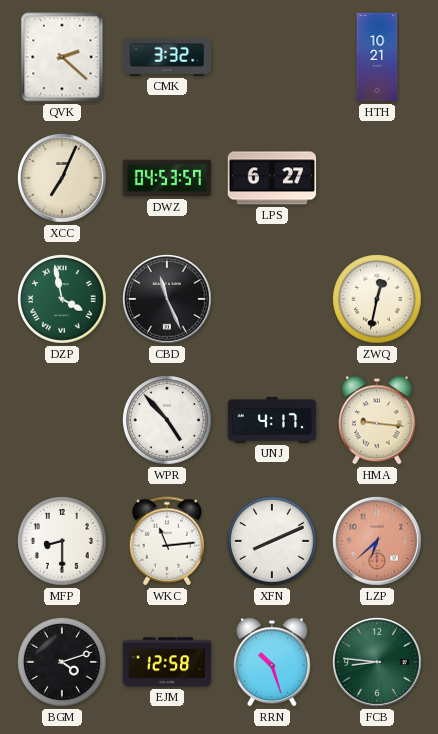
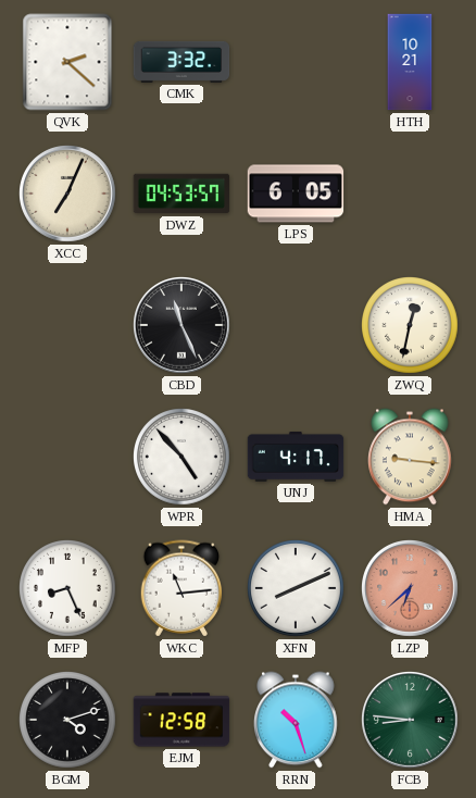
LPS: 6:27 -> 6:05 (296, 194)
DZP: 3:58 -> none (63, 300)
MFP: 8:30 -> 8:26 (68, 589)
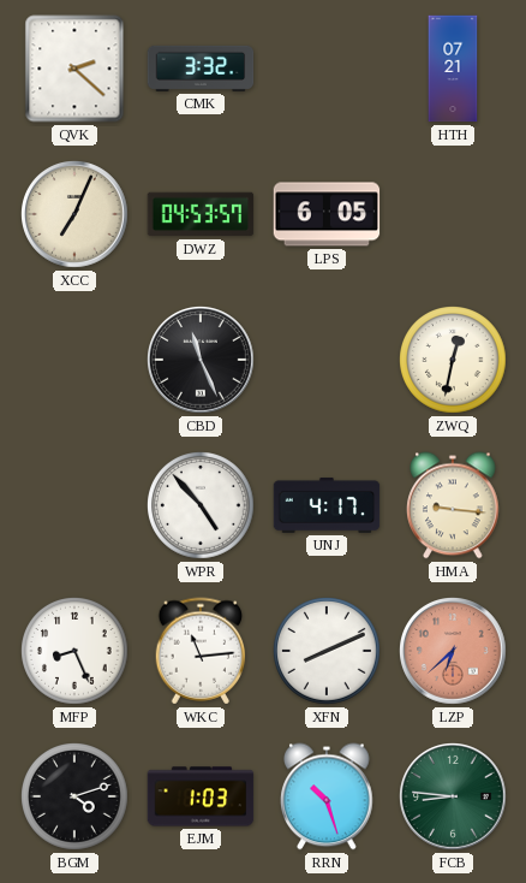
HTH: 10:21 -> 07:21 (453, 69)
EJM: 12:58 -> 1:03 (201, 796)
